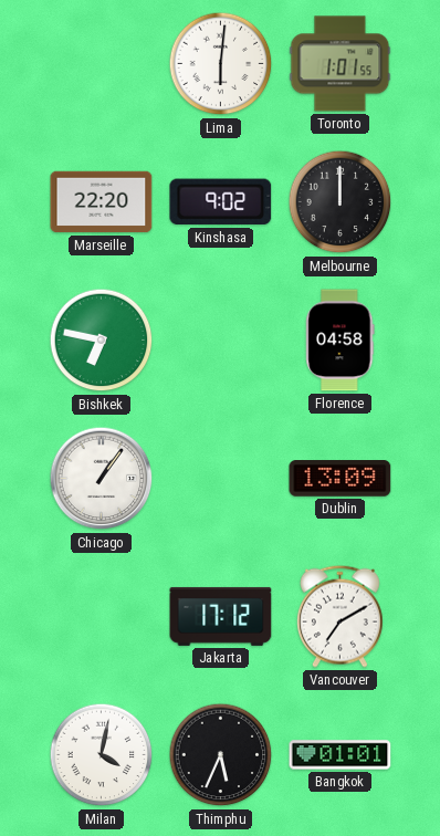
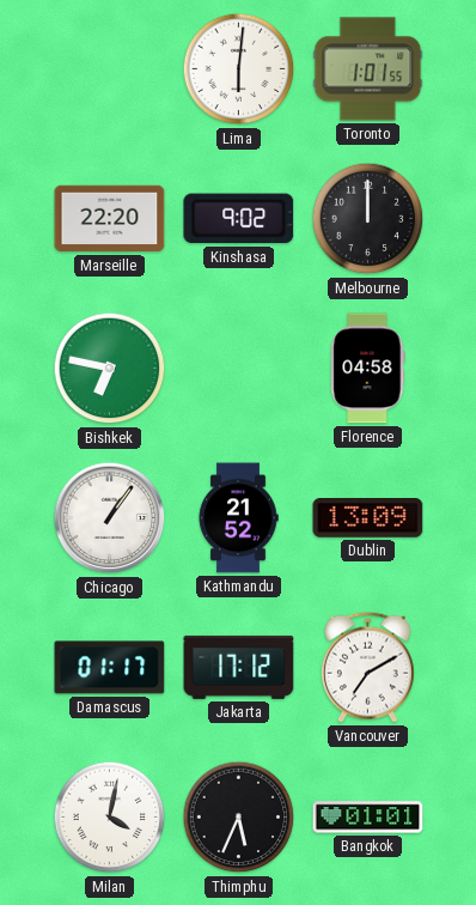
Kathmandu: none -> 21:52 (238, 518)
Damascus: none -> 01:17 (110, 668)
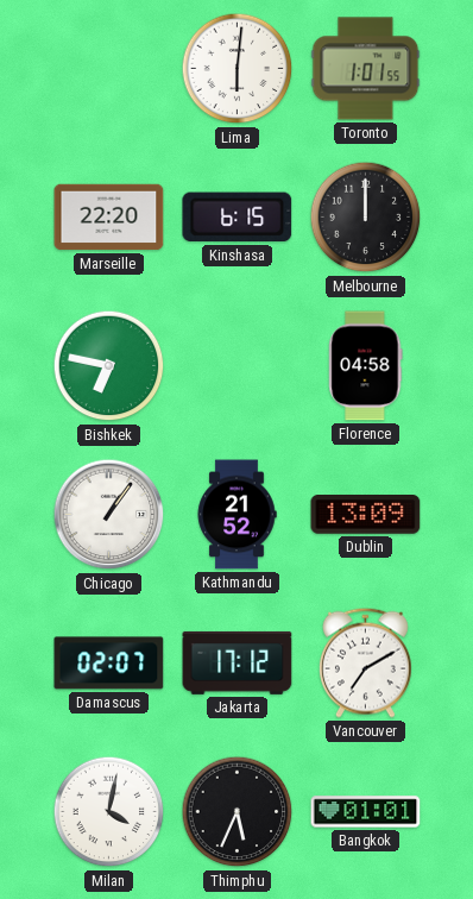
Kinshasa: 9:02 -> 6:15 (238, 218)
Damascus: 01:17 -> 02:07 (109, 664)
